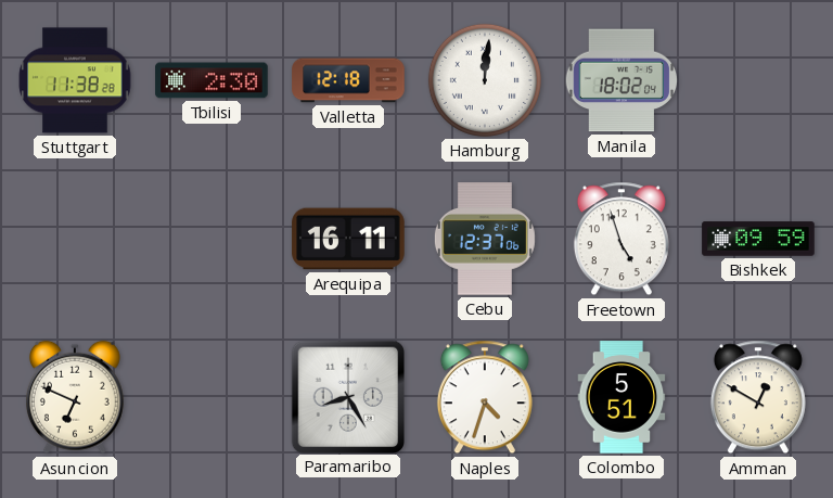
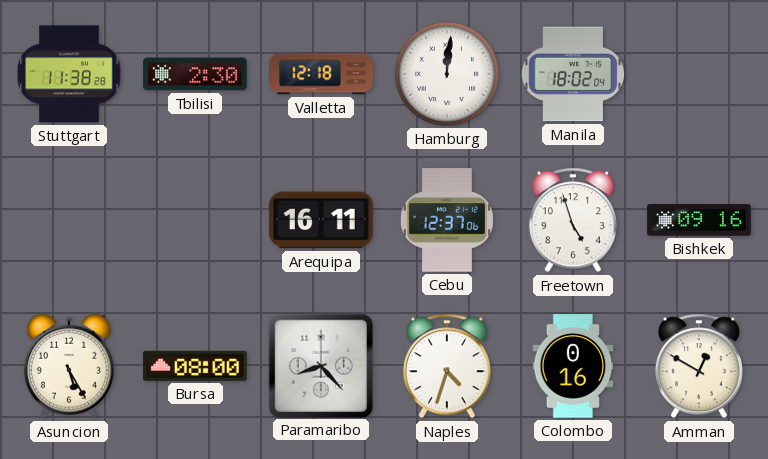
Bishkek: 09:59 -> 09:16 (699, 220)
Asuncion: 6:49 -> 5:25 (69, 366)
Bursa: none -> 08:00 (195, 366)
Paramaribo: 8:25 -> 8:23 (321, 365)
Colombo: 5:51 -> 0:16 (573, 366)
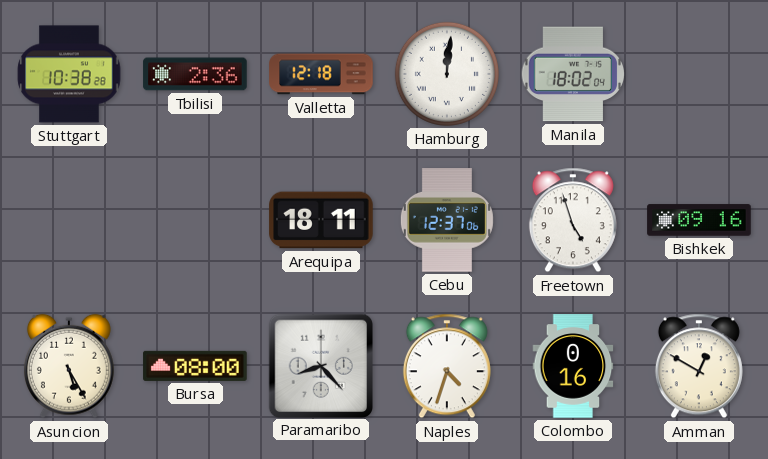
Stuttgart: 11:38 -> 10:38 (69, 74)
Tbilisi: 2:30 -> 2:36 (195, 74)
Arequipa: 16:11 -> 18:11 (321, 220)
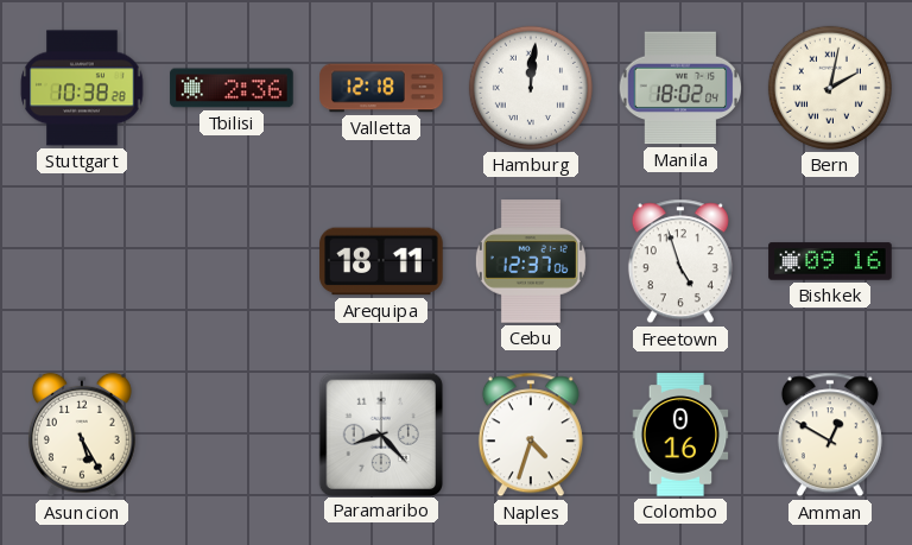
Bern: none -> 2:02 (830, 88)
Bursa: 08:00 -> none (195, 366)
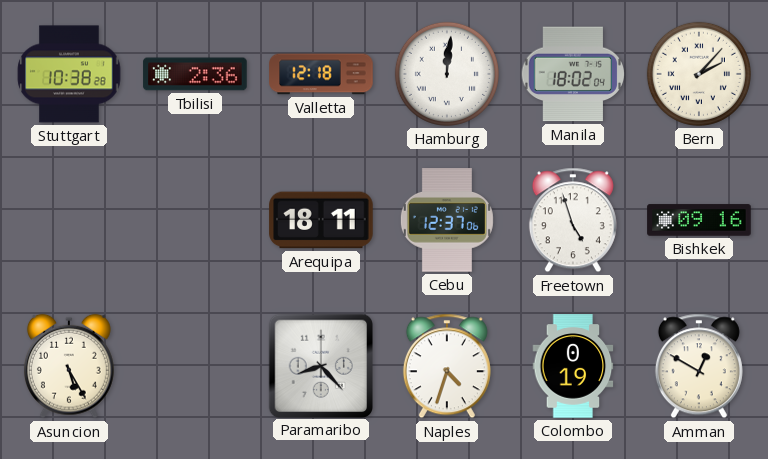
Bern: 2:02 -> 2:07 (699, 74)
Colombo: 0:16 -> 0:19 (573, 366)
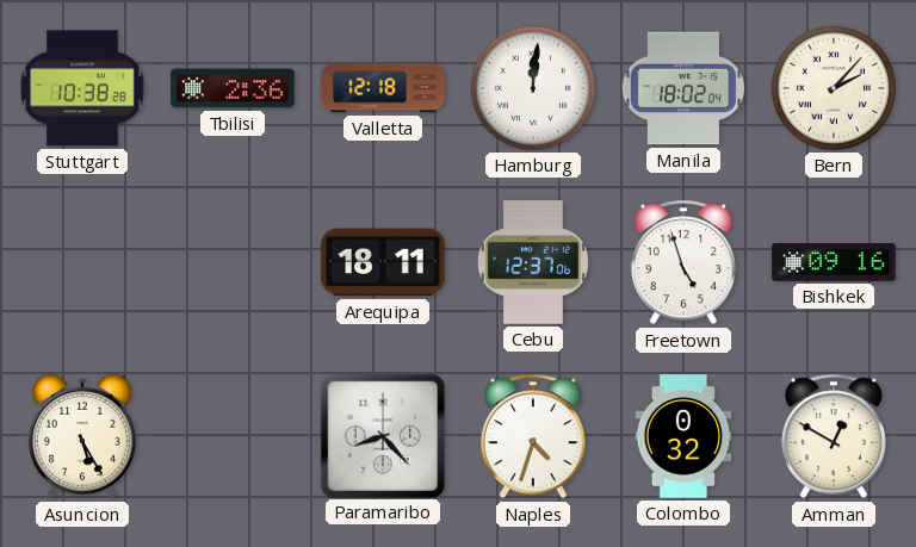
Colombo: 0:19 -> 0:32 (683, 436)
